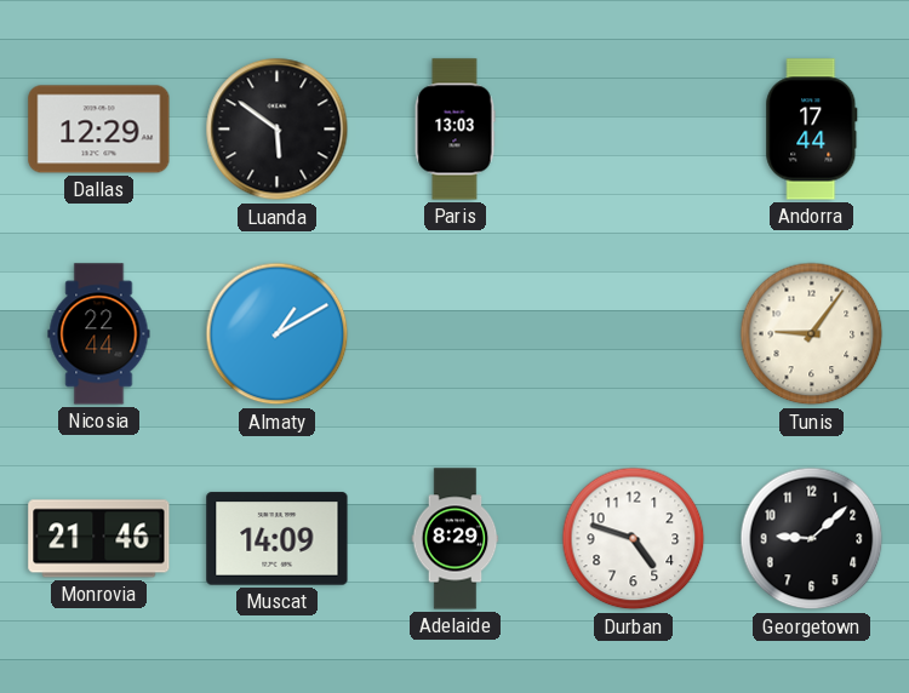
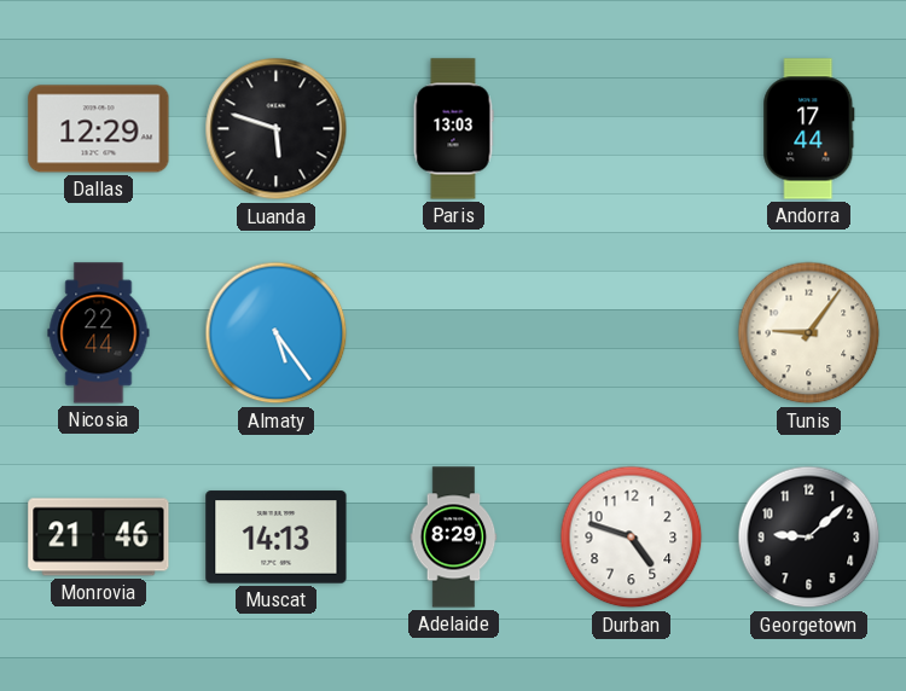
Luanda: 5:51 -> 5:48 (277, 129)
Almaty: 1:10 -> 5:24 (277, 333)
Muscat: 14:09 -> 14:13 (277, 538)
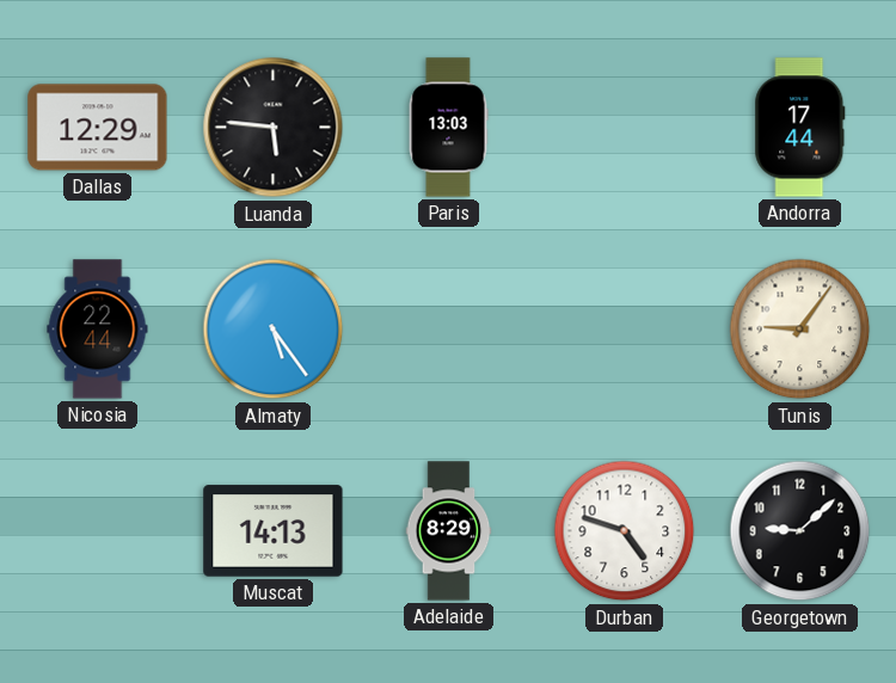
Luanda: 5:48 -> 5:46 (274, 128)
Monrovia: 21:46 -> none (99, 538)
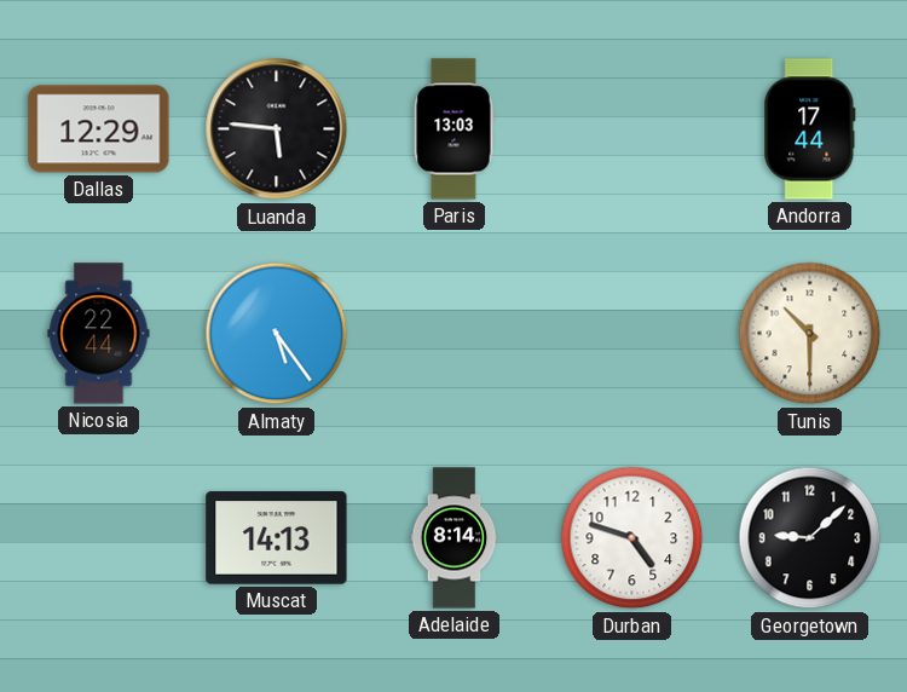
Tunis: 9:06 -> 10:30 (810, 334)
Adelaide: 8:29 -> 8:14 (455, 538)
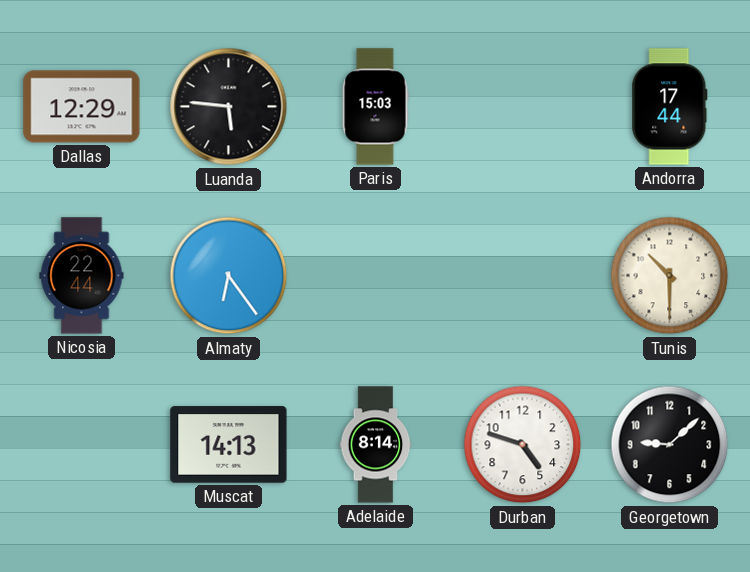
Paris: 13:03 -> 15:03 (375, 107)
Almaty: 5:24 -> 6:24 (229, 276)
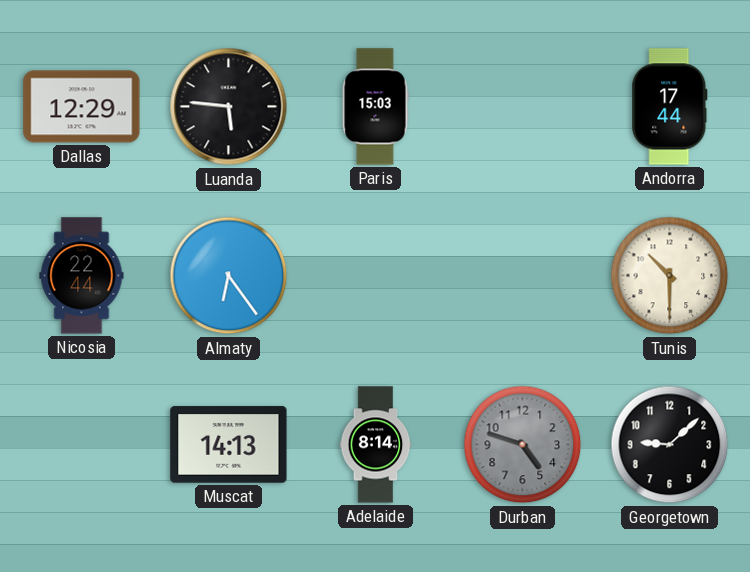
Durban dial: white -> grey (523, 445)
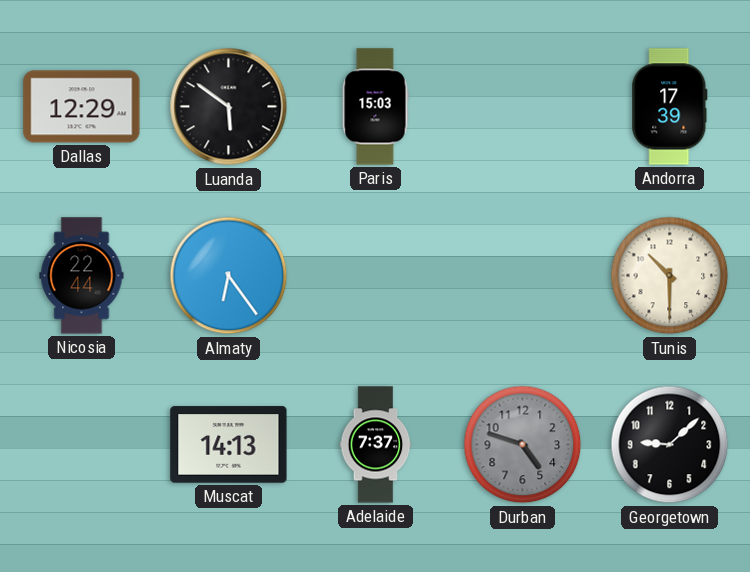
Luanda: 5:46 -> 5:51 (229, 107)
Andorra: 17:44 -> 17:39 (670, 107)
Adelaide: 8:14 -> 7:37 (376, 445)
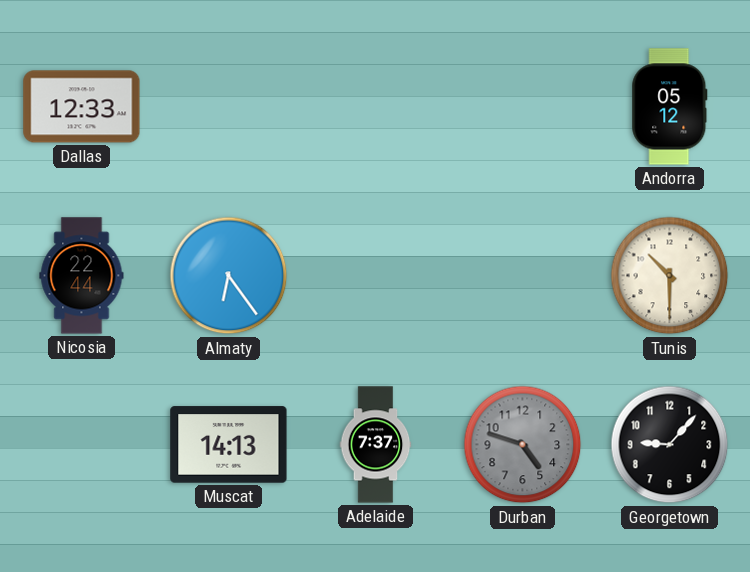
Dallas: 12:29 -> 12:33 (82, 107)
Luanda: 5:51 -> none (229, 107)
Paris: 15:03 -> none (375, 107)
Andorra: 17:39 -> 05:12 (670, 107)
Georgetown: 9:08 -> 9:07 (670, 445)
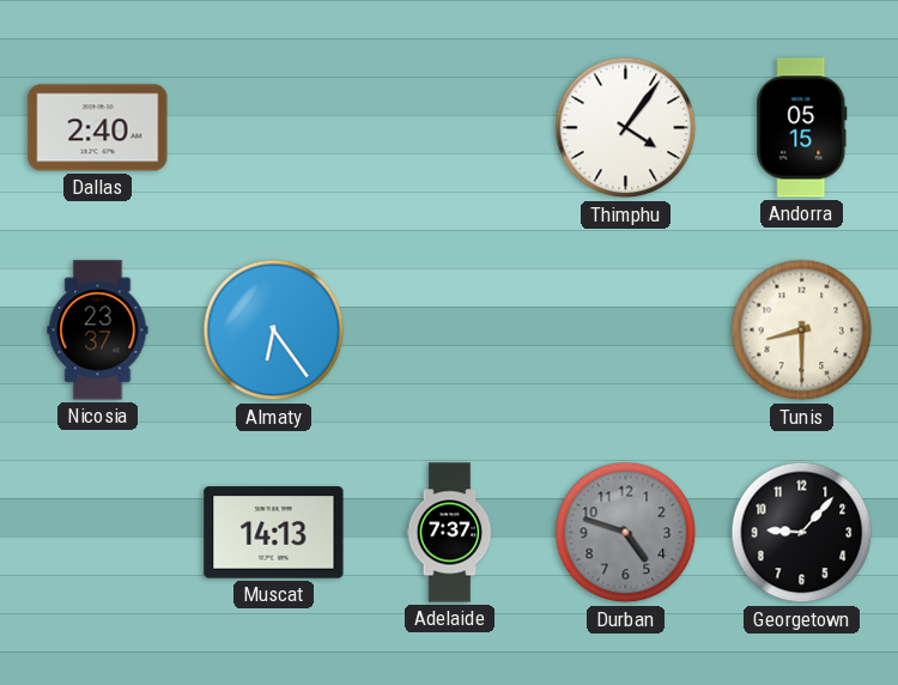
Dallas: 12:33 -> 2:40 (98, 128)
Thimphu: none -> 4:06 (626, 128)
Andorra: 05:12 -> 05:15 (802, 128)
Nicosia: 22:44 -> 23:37 (98, 331)
Tunis: 10:30 -> 8:30 (802, 331)
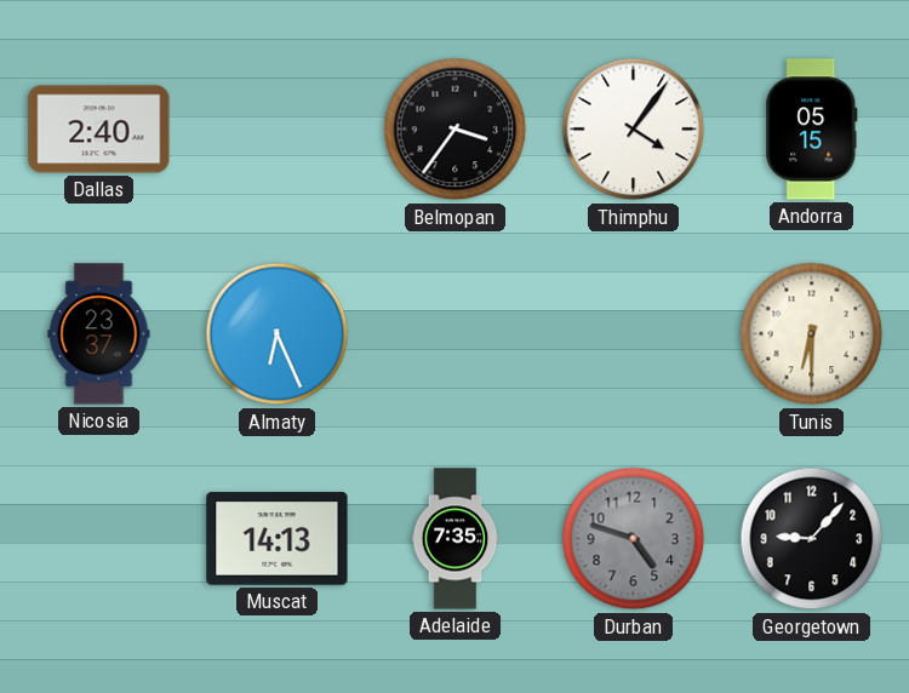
Belmopan: none -> 3:36 (456, 130)
Almaty: 6:24 -> 6:26 (278, 334)
Tunis: 8:30 -> 6:30 (812, 334)
Adelaide: 7:37 -> 7:35 (456, 539)
